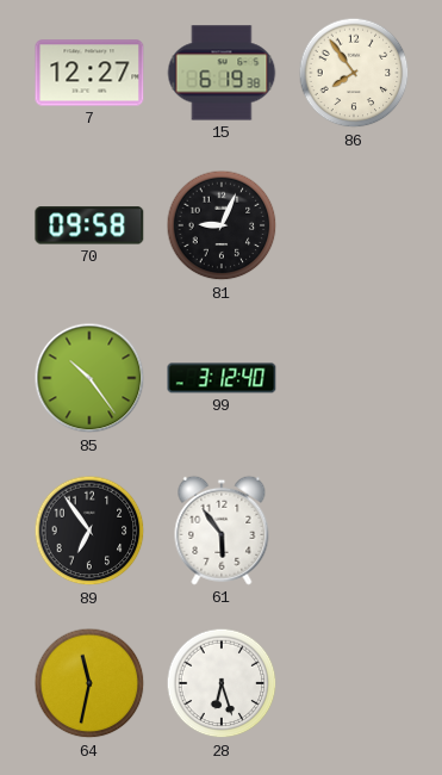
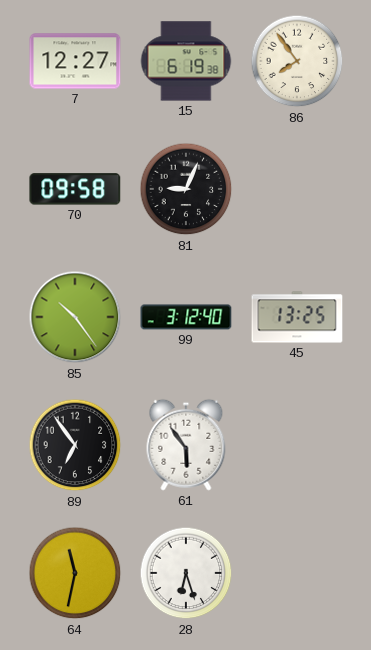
45: none -> 13:25 (297, 317)
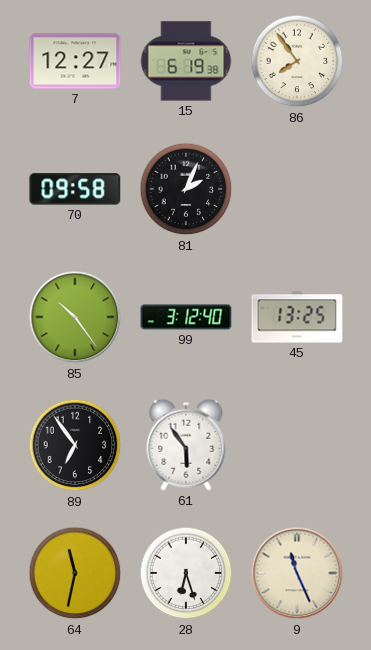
81: 9:04 -> 2:04 (186, 189)
9: none -> 11:26 (297, 573)
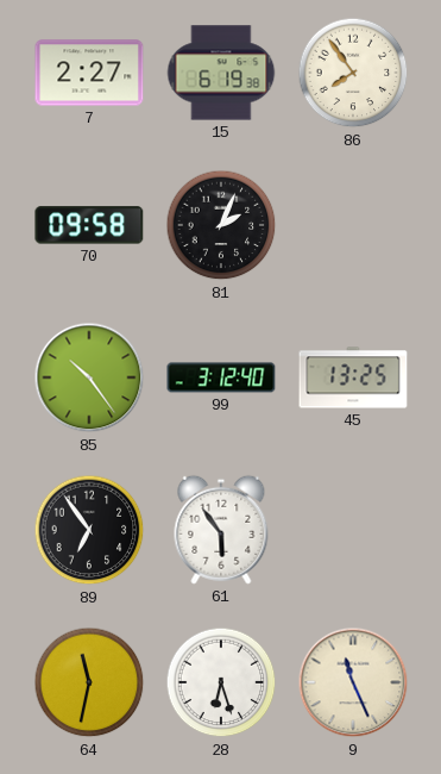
7: 12:27 -> 2:27 (89, 73)
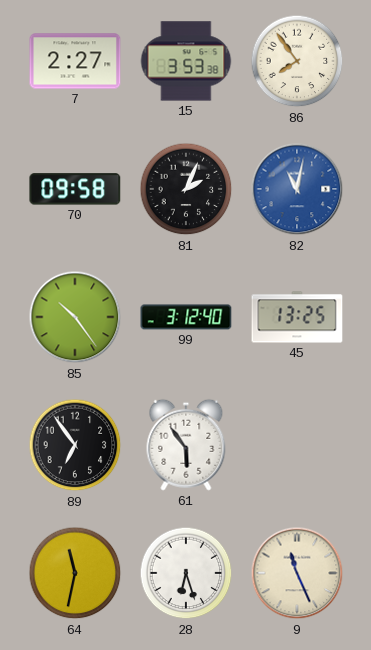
15: 6:19 -> 3:53 (186, 61)
82: none -> 11:02 (297, 189)
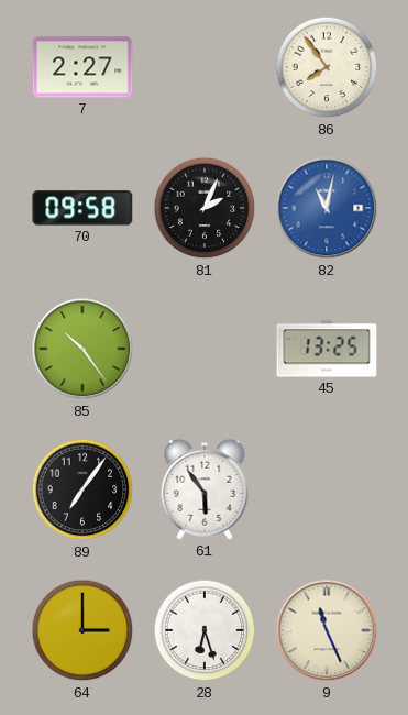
15: 3:53 -> none (186, 61)
99: 3:12 -> none (186, 317)
89: 6:54 -> 7:06 (82, 490)
64: 11:32 -> 3:00 (82, 630)
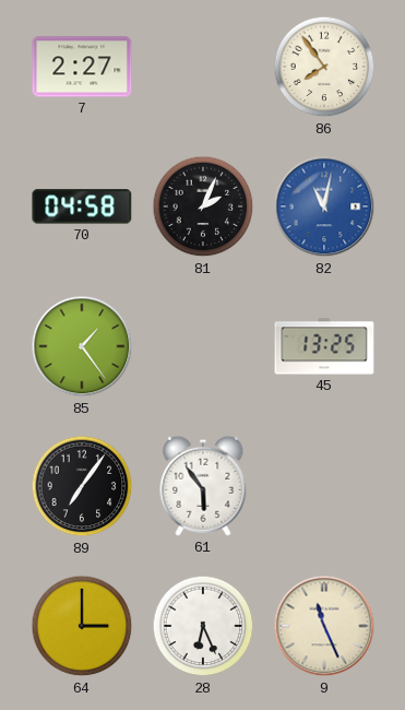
70: 09:58 -> 04:58 (82, 206)
85: 10:24 -> 1:24 (82, 346)
28: 6:27 -> 6:26 (203, 626)
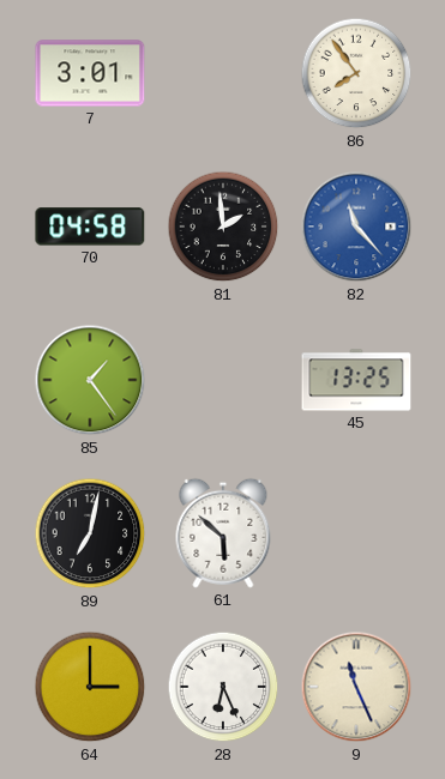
7: 2:27 -> 3:01 (90, 73)
81: 2:04 -> 1:59 (223, 227)
82: 11:02 -> 11:23 (356, 227)
89: 7:06 -> 7:02 (90, 533)
61: 5:54 -> 5:52 (223, 533)
